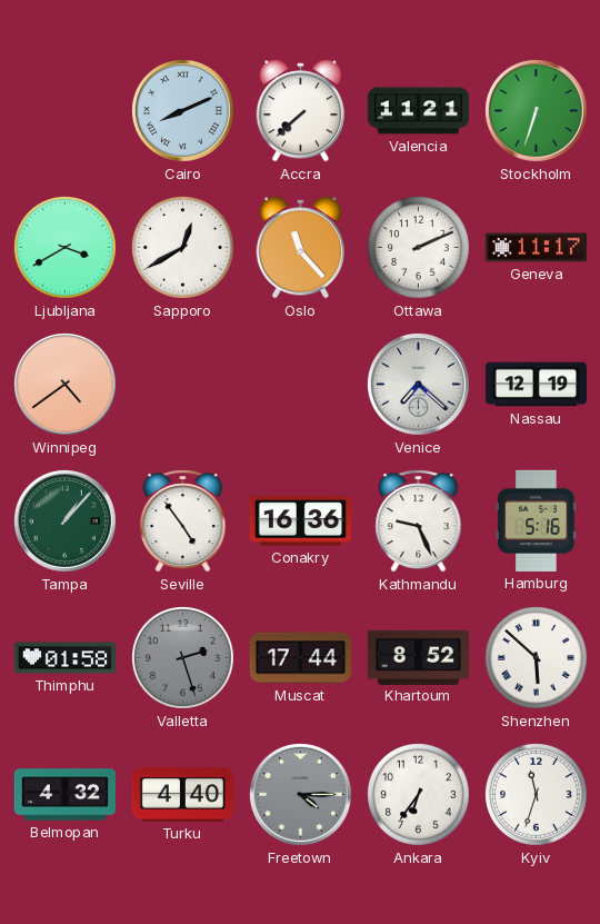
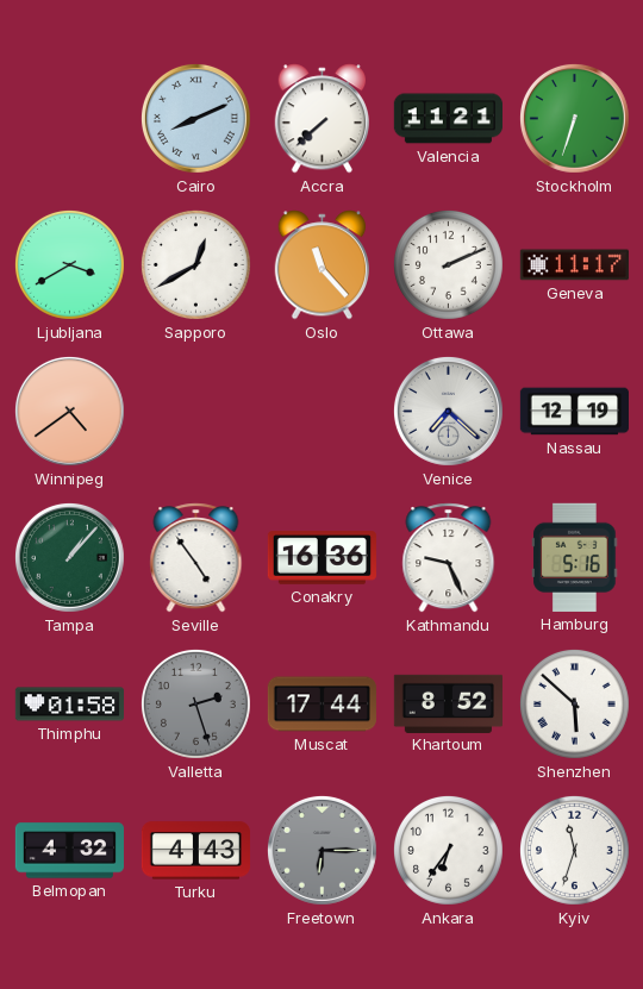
Turku: 4:40 -> 4:43 (195, 851)
Freetown: 4:15 -> 6:15 (321, 850)
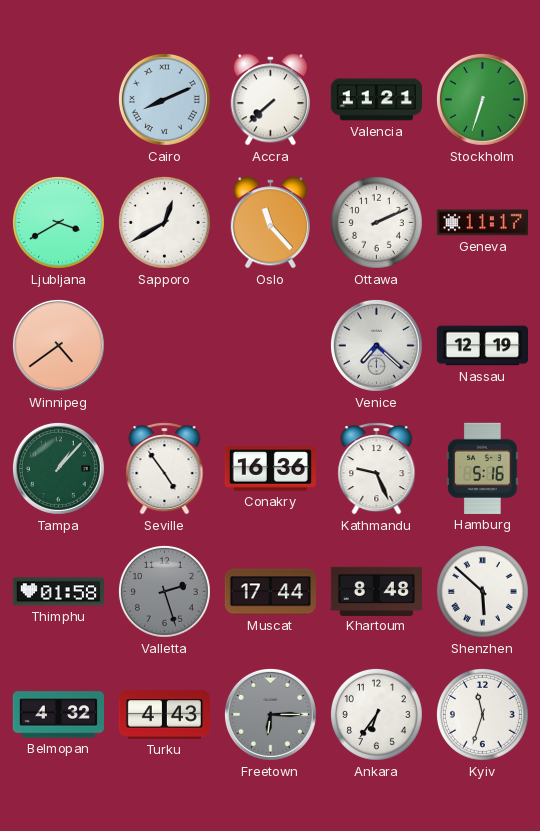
Khartoum: 8:52 -> 8:48 (376, 591)
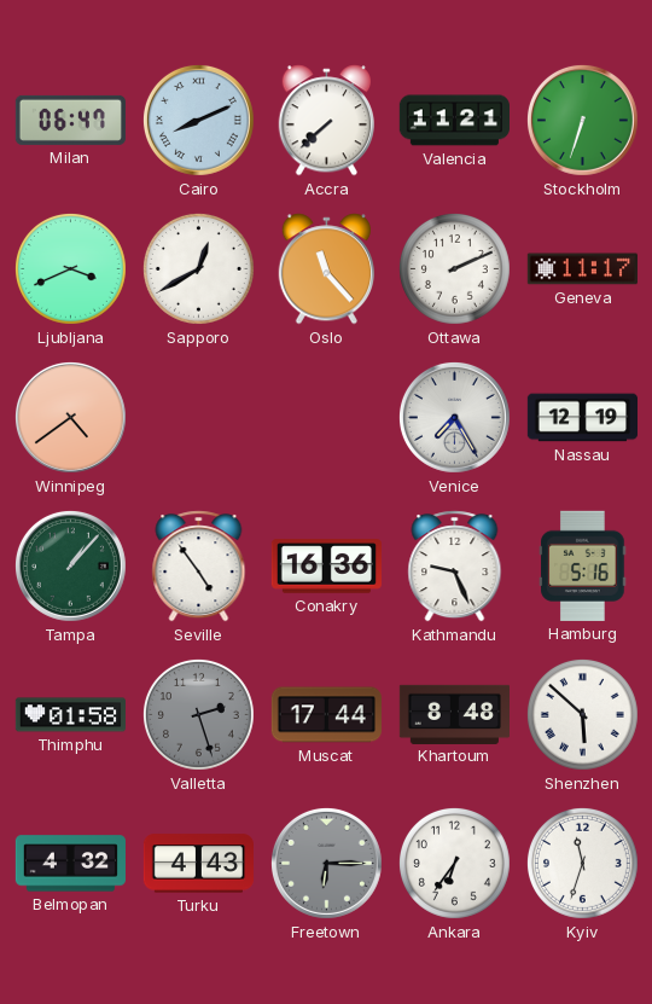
Milan: none -> 06:47 (70, 120)
Ljubljana: 3:40 -> 3:41 (71, 269)
Venice: 7:22 -> 7:25 (454, 417)
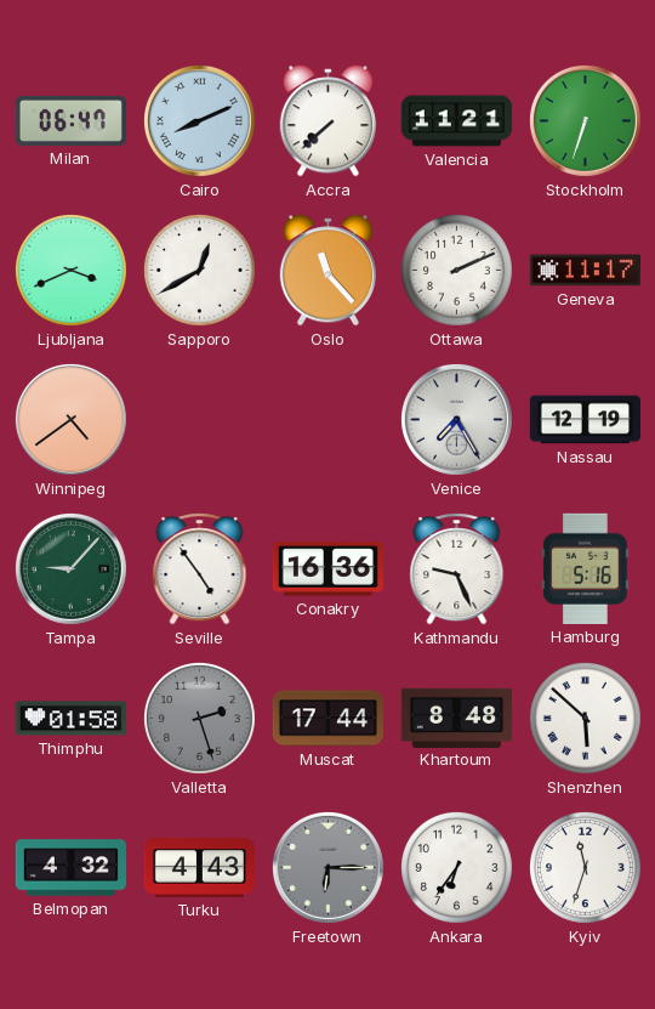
Tampa: 1:07 -> 9:07 (70, 568)
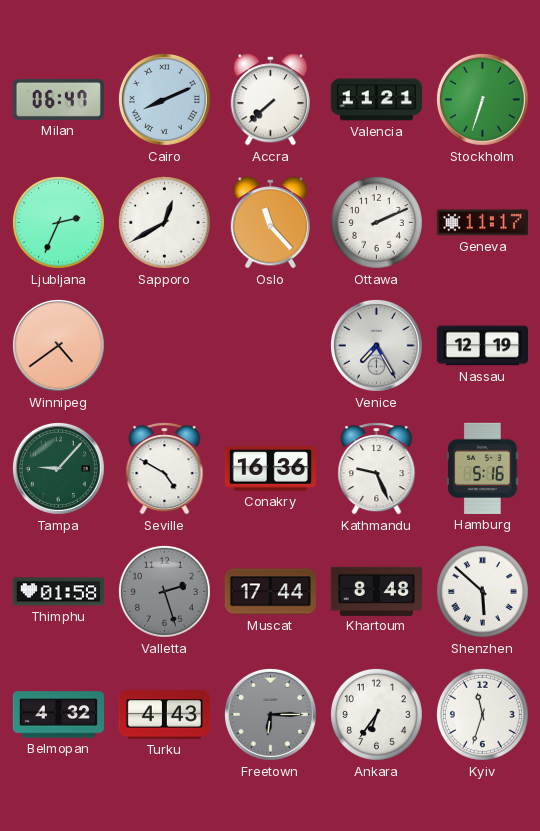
Ljubljana: 3:41 -> 2:34 (59, 223)
Seville: 4:54 -> 4:50 (165, 469)
